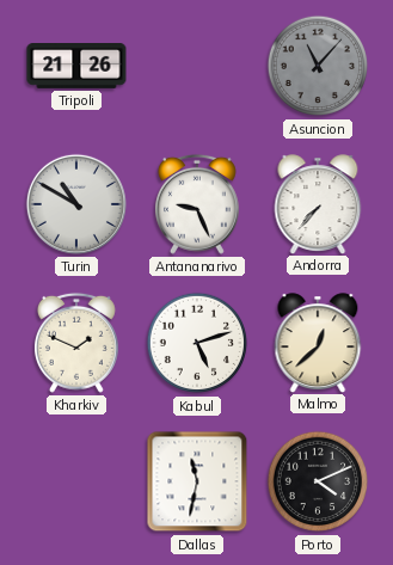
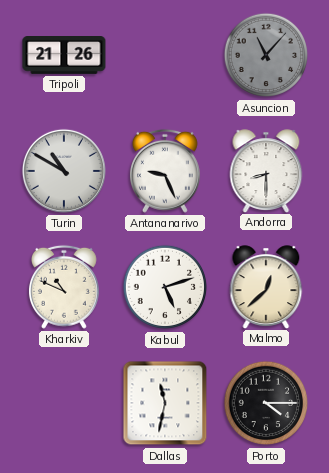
Andorra: 7:37 -> 8:30 (266, 171)
Kharkiv: 1:49 -> 10:49 (64, 287)
Porto: 4:11 -> 4:15 (266, 403)
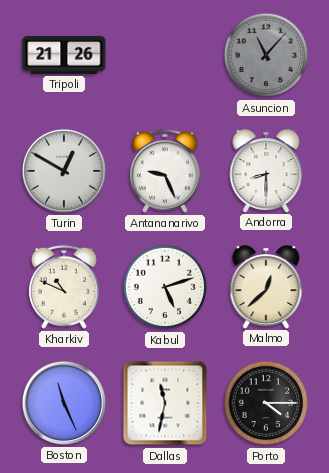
Turin: 10:50 -> 12:50 (64, 171)
Boston: none -> 11:26 (64, 403)
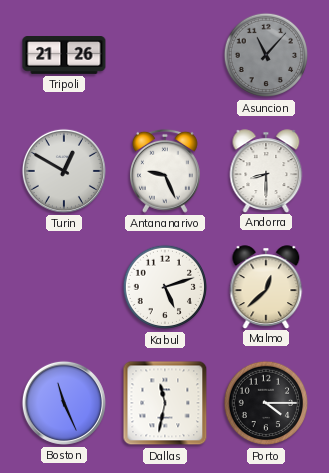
Kharkiv: 10:49 -> none (64, 287)
